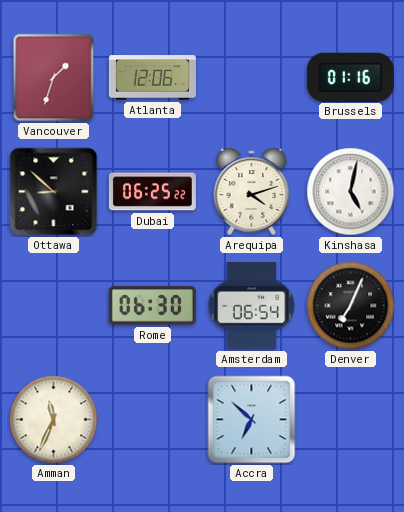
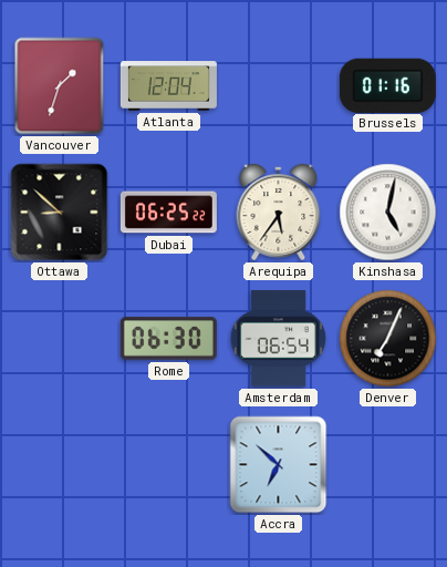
Atlanta: 12:06 -> 12:04 (168, 86)
Arequipa: 4:12 -> 5:36 (279, 213)
Amman: 11:34 -> none (54, 420)
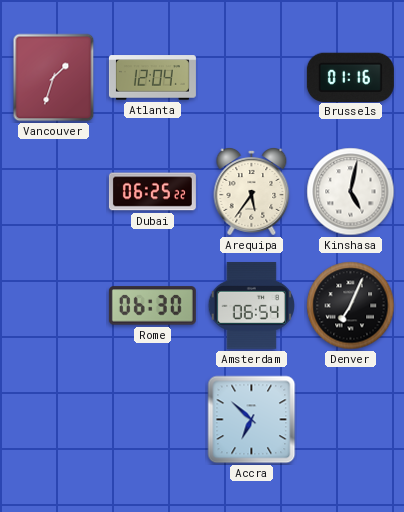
Ottawa: 8:52 -> none (60, 213)
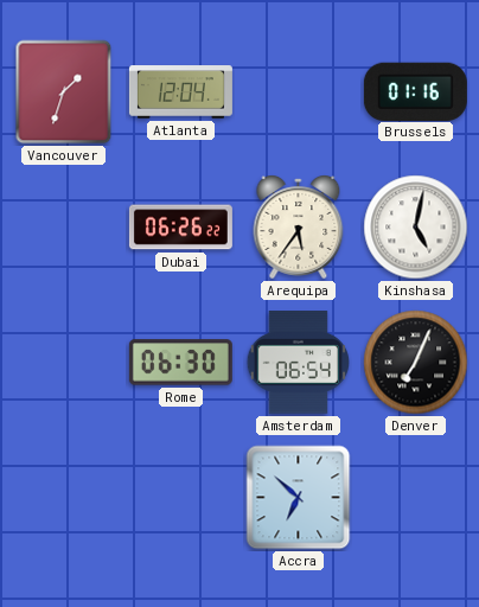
Dubai: 06:25 -> 06:26 (180, 228)
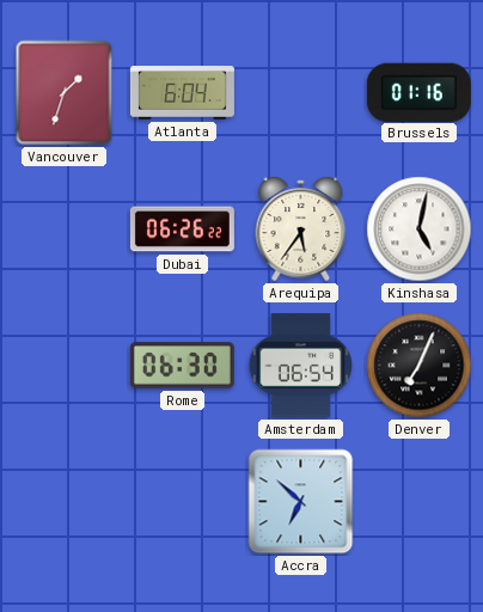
Atlanta: 12:04 -> 6:04 (182, 93)
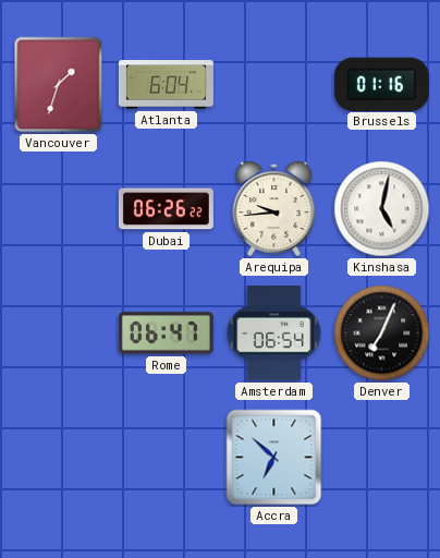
Arequipa: 5:36 -> 9:44 (274, 209)
Rome: 06:30 -> 06:47 (166, 333)
